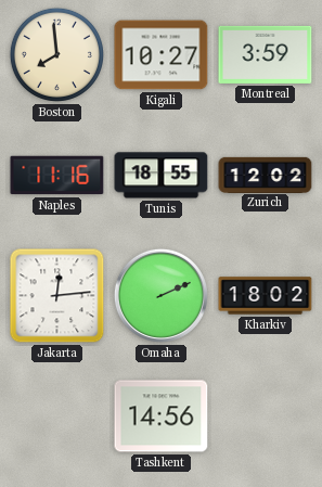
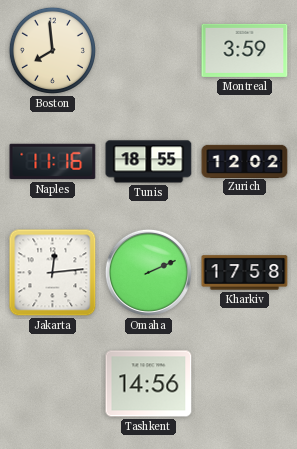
Kigali: 10:27 -> none (162, 55)
Kharkiv: 18:02 -> 17:58 (245, 273)
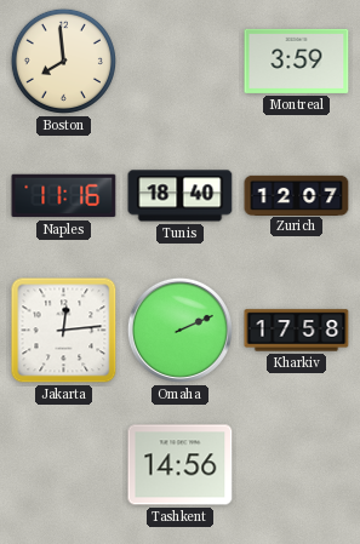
Tunis: 18:55 -> 18:40 (181, 196)
Zurich: 12:02 -> 12:07 (297, 195)
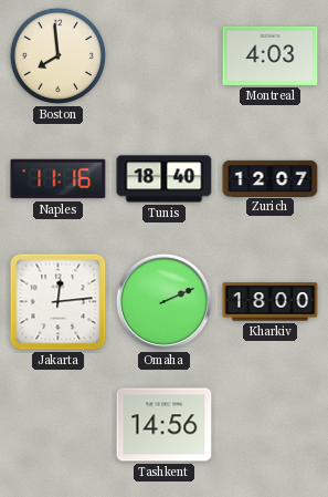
Montreal: 3:59 -> 4:03 (271, 55)
Kharkiv: 17:58 -> 18:00 (271, 302)
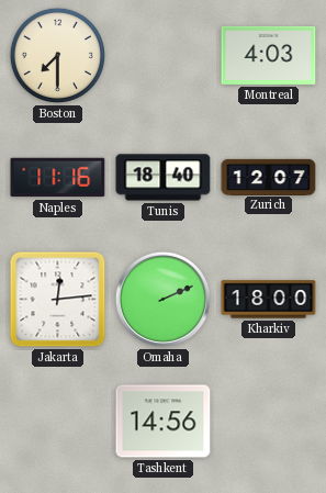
Boston: 7:59 -> 7:30 (57, 55)
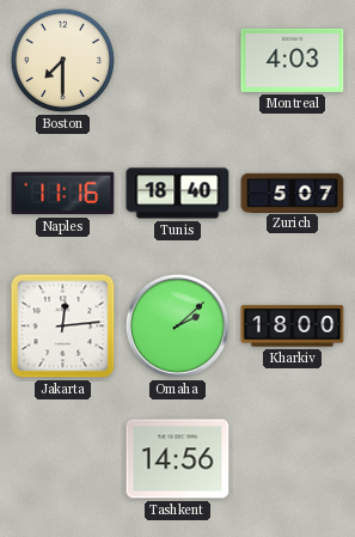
Zurich: 12:07 -> 5:07 (293, 193)
Omaha: 2:11 -> 2:08 (177, 325)
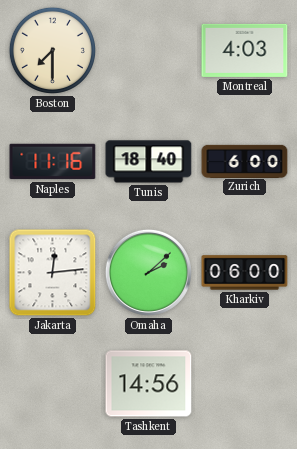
Zurich: 5:07 -> 6:00 (245, 161)
Kharkiv: 18:00 -> 06:00 (245, 273)
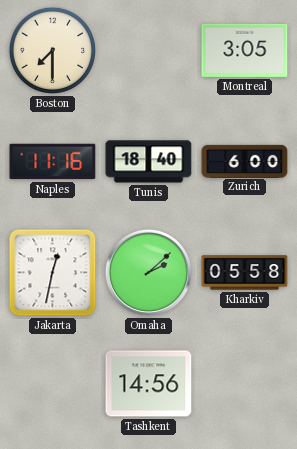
Montreal: 4:03 -> 3:05 (245, 50)
Jakarta: 12:14 -> 12:32 (53, 273)
Kharkiv: 06:00 -> 05:58 (245, 273)
